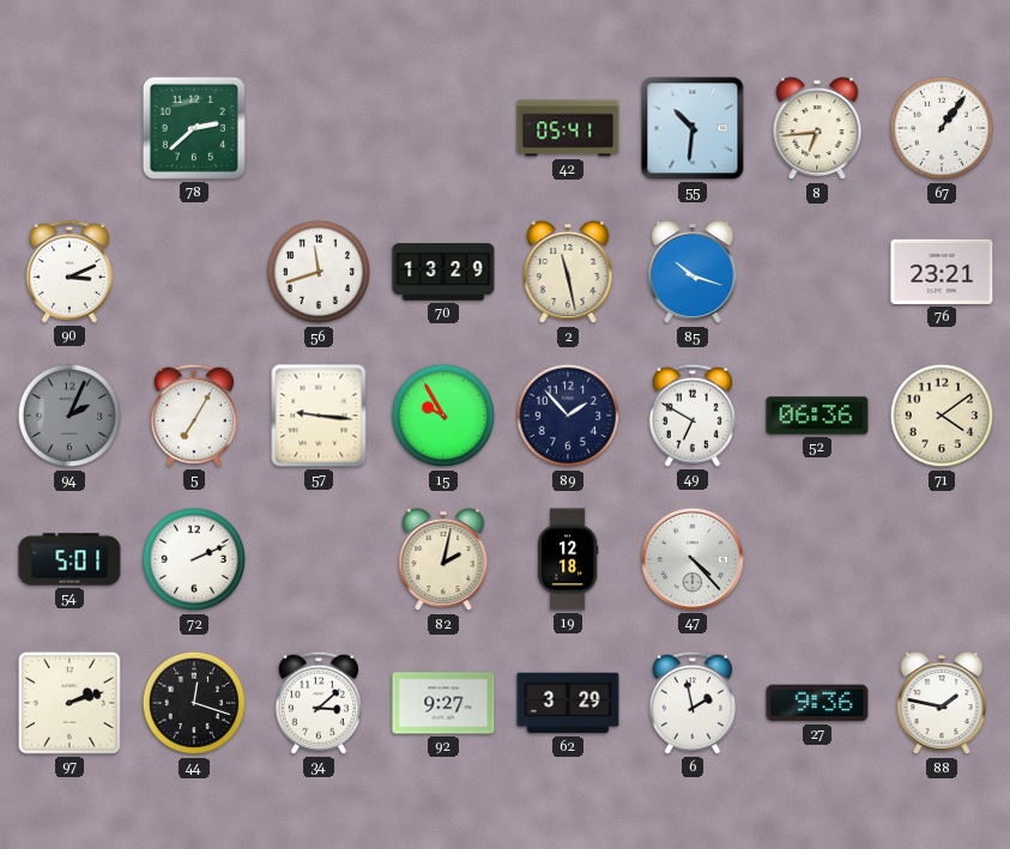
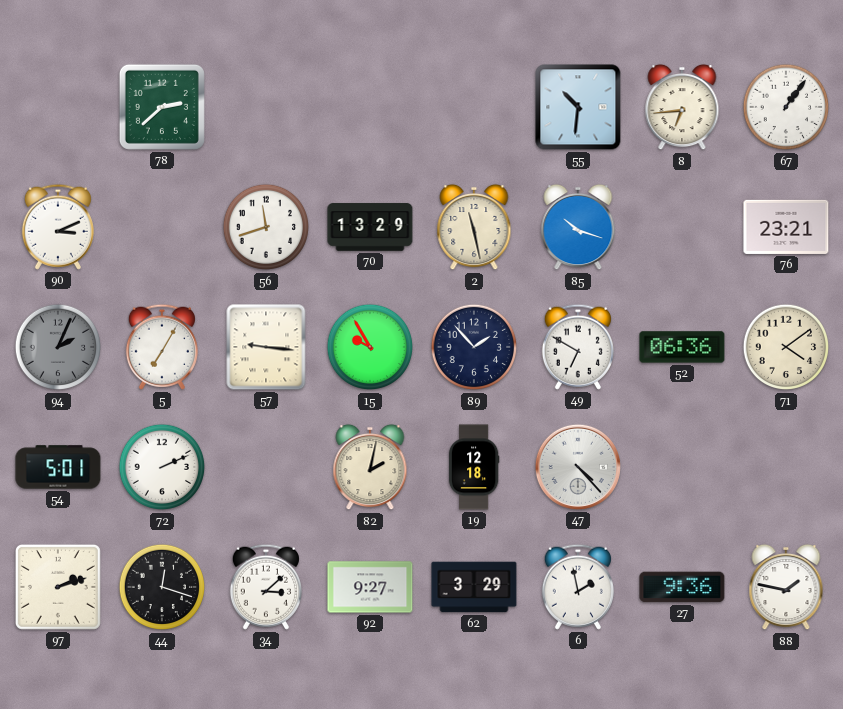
42: 05:41 -> none (568, 128)
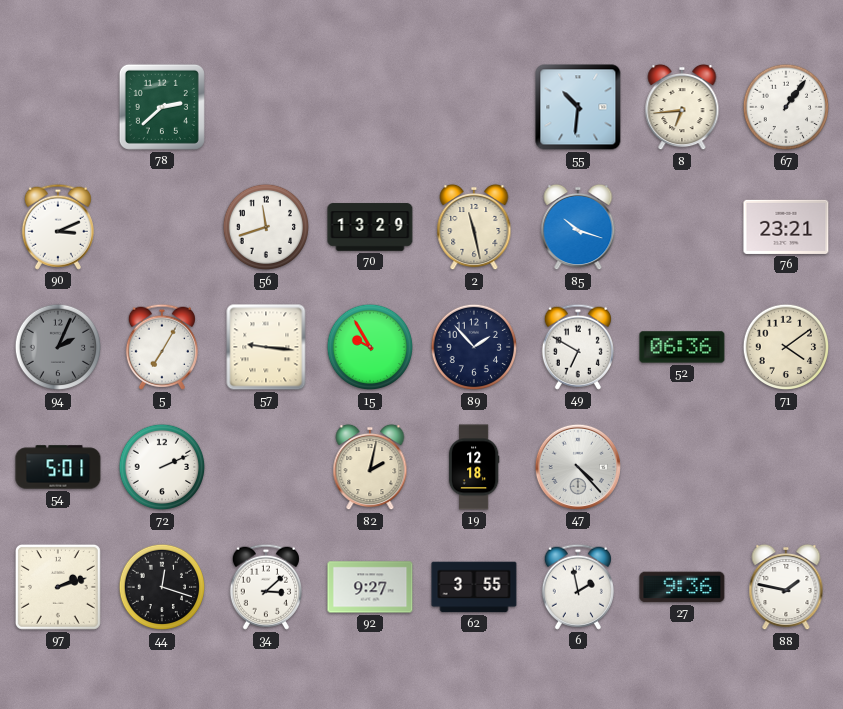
62: 3:29 -> 3:55 (474, 587)
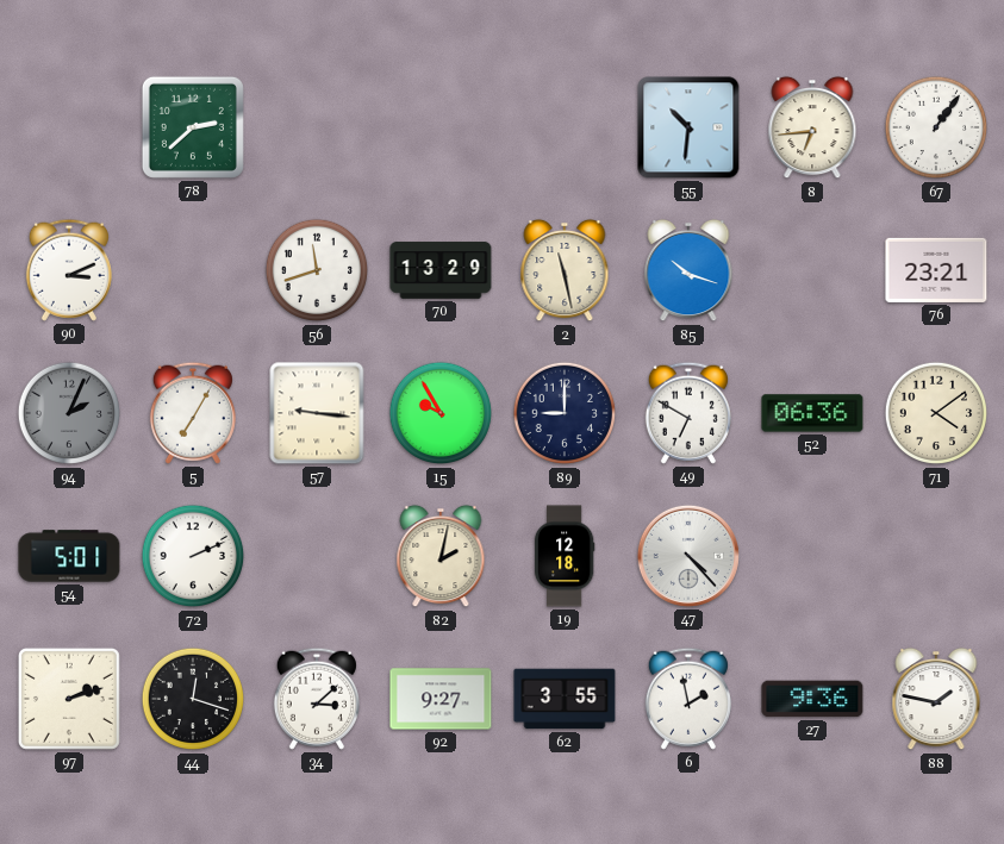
89: 1:53 -> 9:00 (565, 413)
